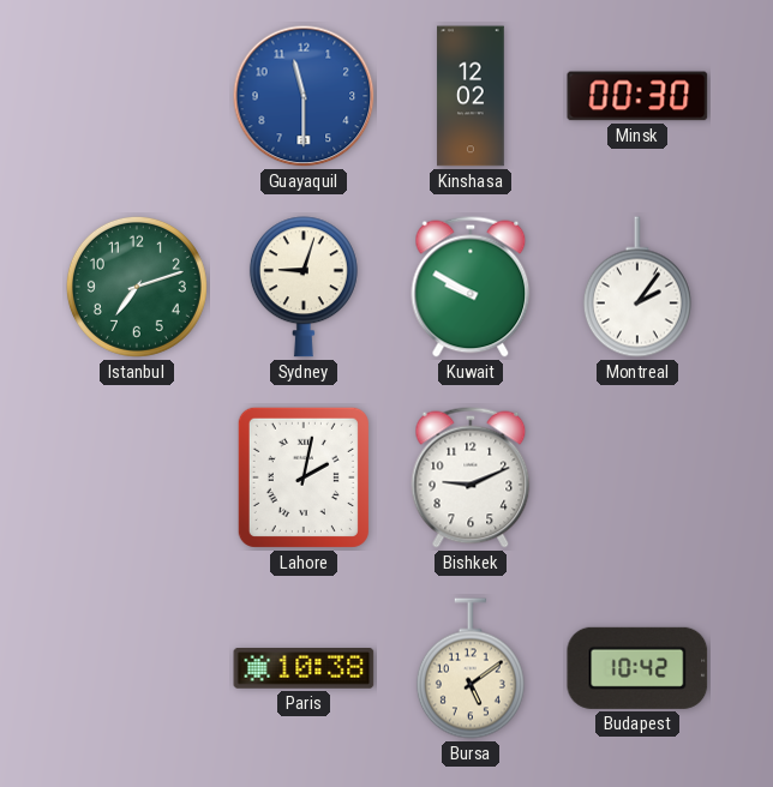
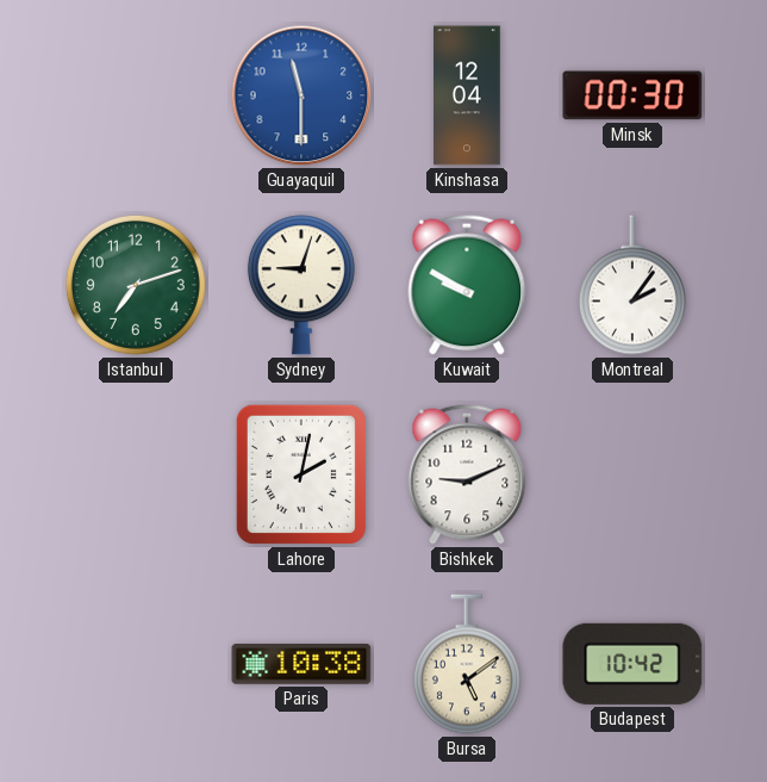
Kinshasa: 12:02 -> 12:04 (467, 95)
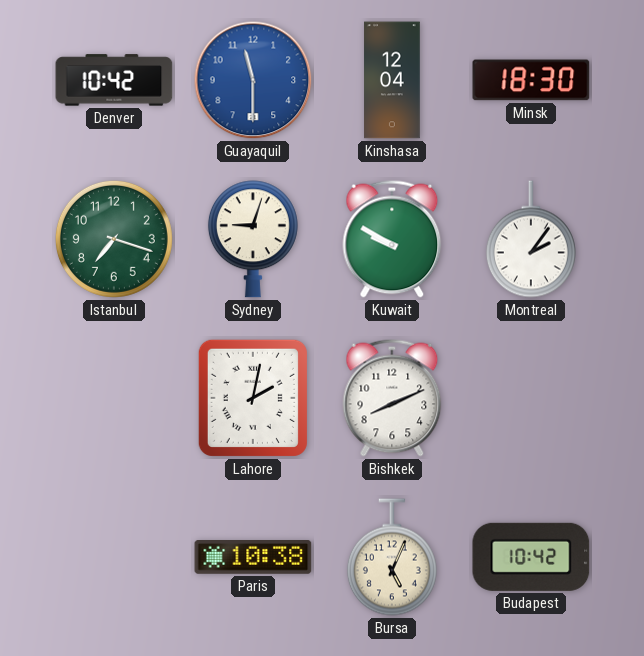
Denver: none -> 10:42 (114, 80)
Minsk: 00:30 -> 18:30 (531, 80)
Istanbul: 7:12 -> 7:18 (114, 239)
Bishkek: 9:11 -> 8:11 (392, 398)
Bursa: 5:09 -> 5:04 (392, 557)
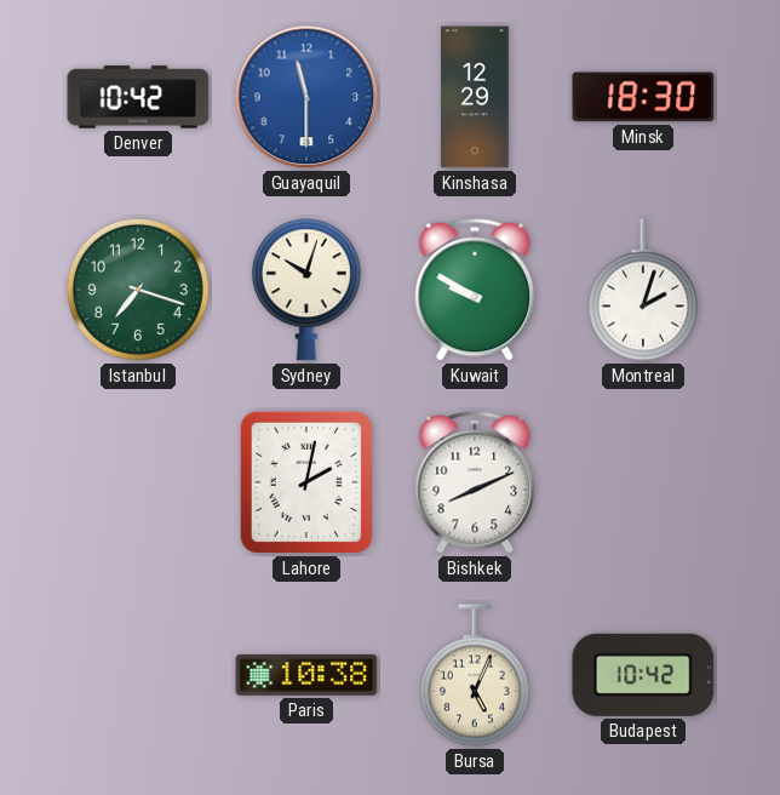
Kinshasa: 12:04 -> 12:29 (475, 97)
Sydney: 9:03 -> 10:03 (306, 290)
Montreal: 2:06 -> 2:03 (643, 290)
